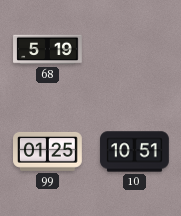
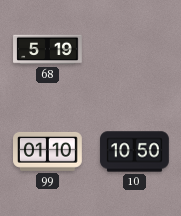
99: 01:25 -> 01:10 (48, 151)
10: 10:51 -> 10:50 (135, 152)
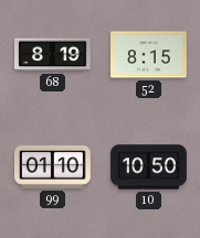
68: 5:19 -> 8:19 (53, 55)
52: none -> 8:15 (149, 55)
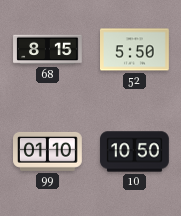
68: 8:19 -> 8:15 (48, 50)
52: 8:15 -> 5:50 (135, 50)
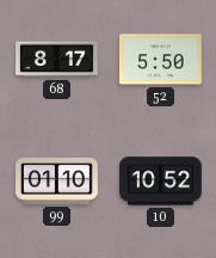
68: 8:15 -> 8:17 (57, 60)
10: 10:50 -> 10:52 (161, 182)
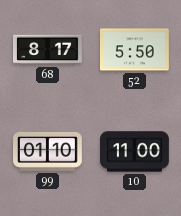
10: 10:52 -> 11:00 (135, 152)
